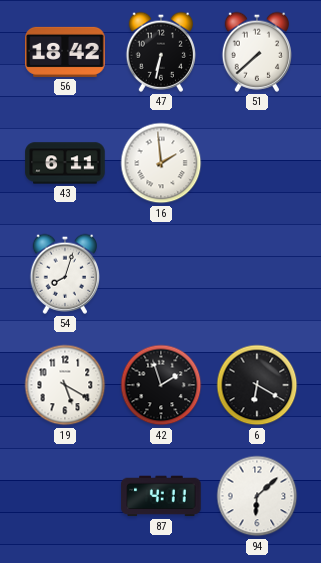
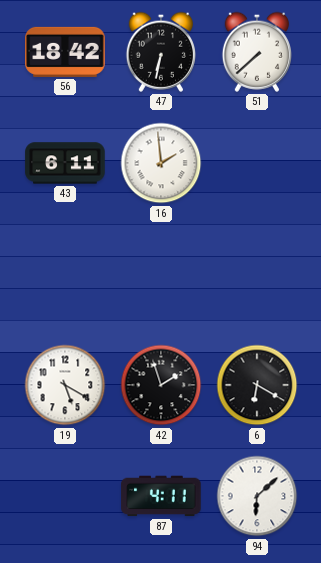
54: 8:03 -> none (64, 274)
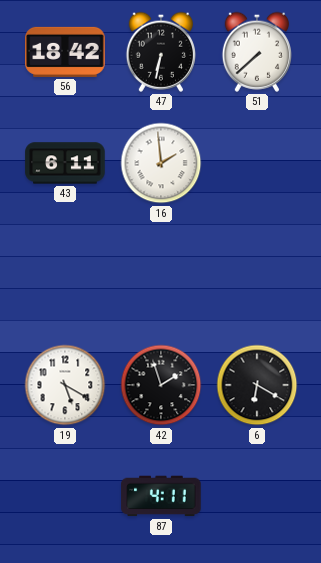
94: 6:08 -> none (257, 496)
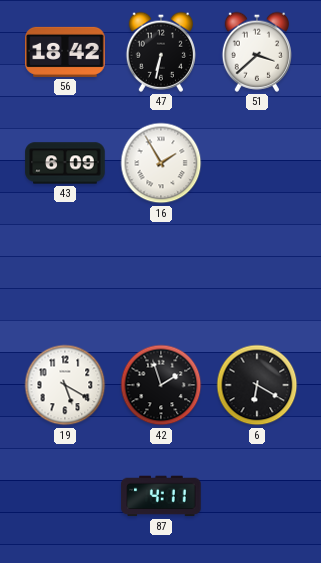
51: 7:38 -> 3:38 (256, 52)
43: 6:11 -> 6:09 (65, 163)
16: 1:59 -> 1:55 (161, 163)
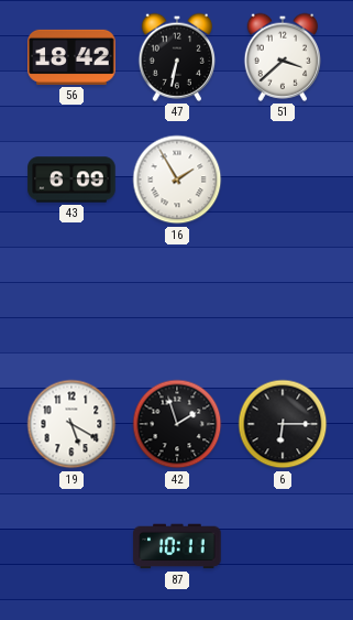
6: 6:20 -> 6:15 (283, 424)
87: 4:11 -> 10:11 (177, 546)
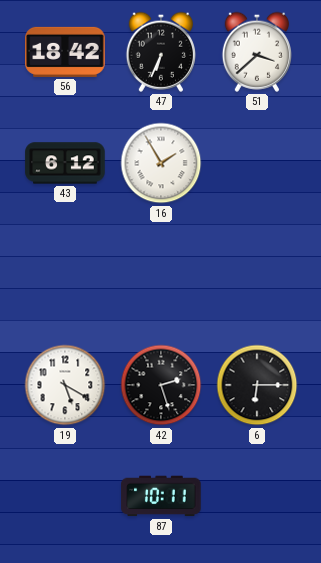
47: 6:32 -> 6:34 (160, 52)
43: 6:09 -> 6:12 (65, 163)
42: 1:57 -> 2:27 (161, 385)
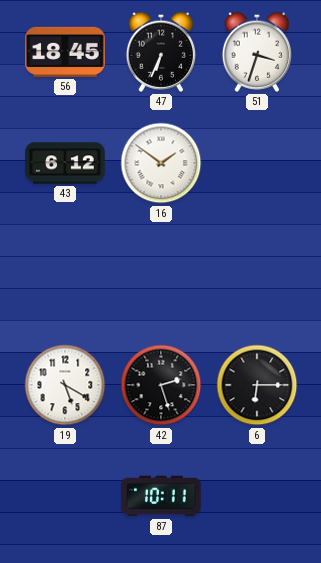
56: 18:42 -> 18:45 (65, 52)
51: 3:38 -> 3:33 (256, 52)
16: 1:55 -> 1:51 (161, 163)
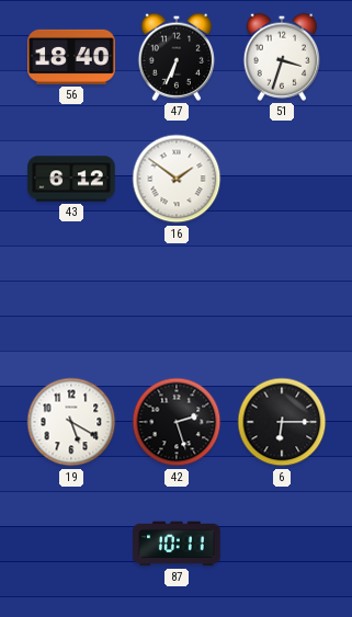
56: 18:45 -> 18:40 (71, 57)
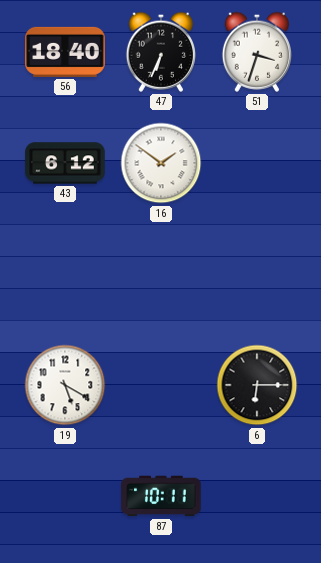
42: 2:27 -> none (177, 422)
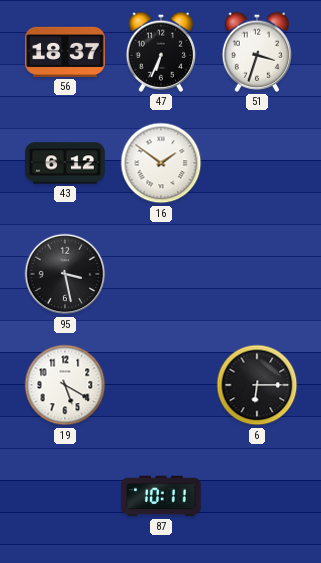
56: 18:40 -> 18:37 (65, 52)
95: none -> 3:28 (65, 274)
